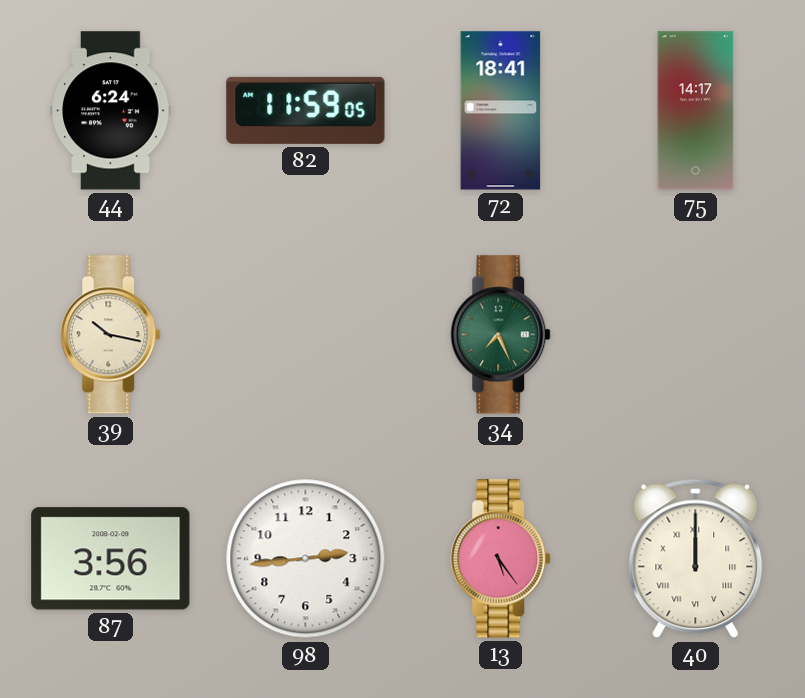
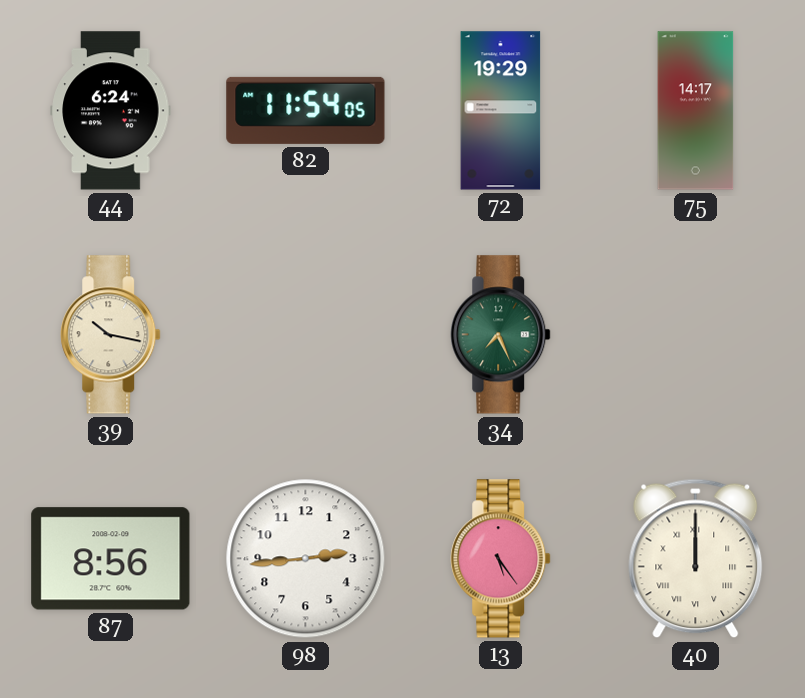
82: 11:59 -> 11:54 (306, 110)
72: 18:41 -> 19:29 (501, 111)
87: 3:56 -> 8:56 (111, 559)
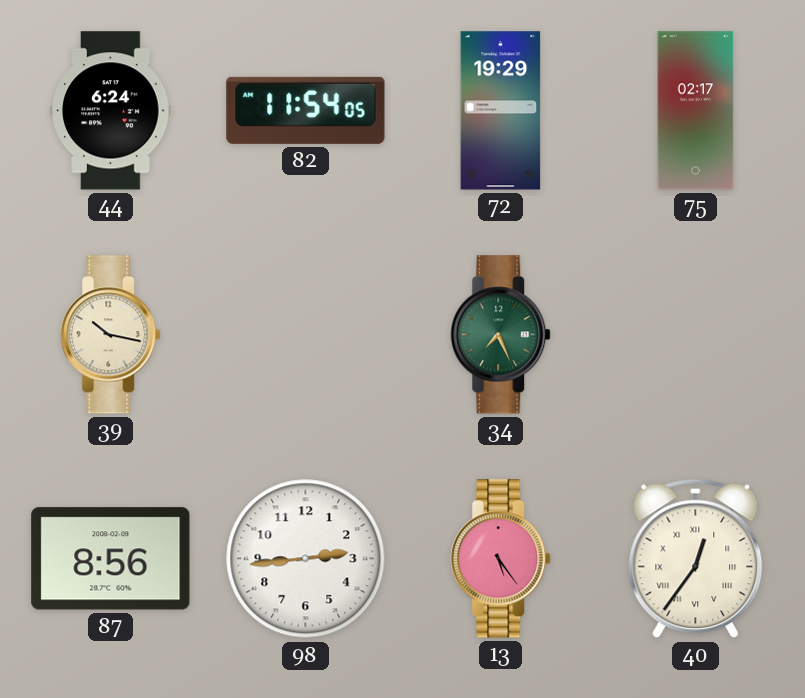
75: 14:17 -> 02:17 (696, 111)
40: 12:00 -> 12:36 (696, 559)
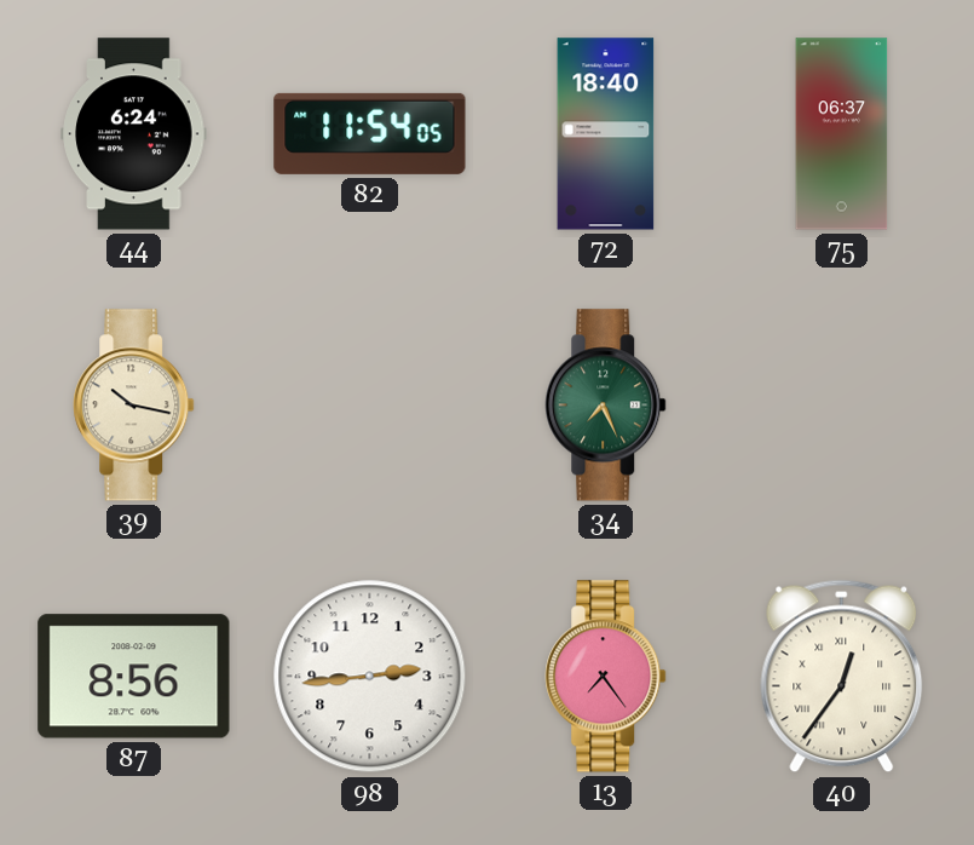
72: 19:29 -> 18:40 (606, 134)
75: 02:17 -> 06:37 (842, 134)
13: 5:24 -> 7:24 (606, 677)
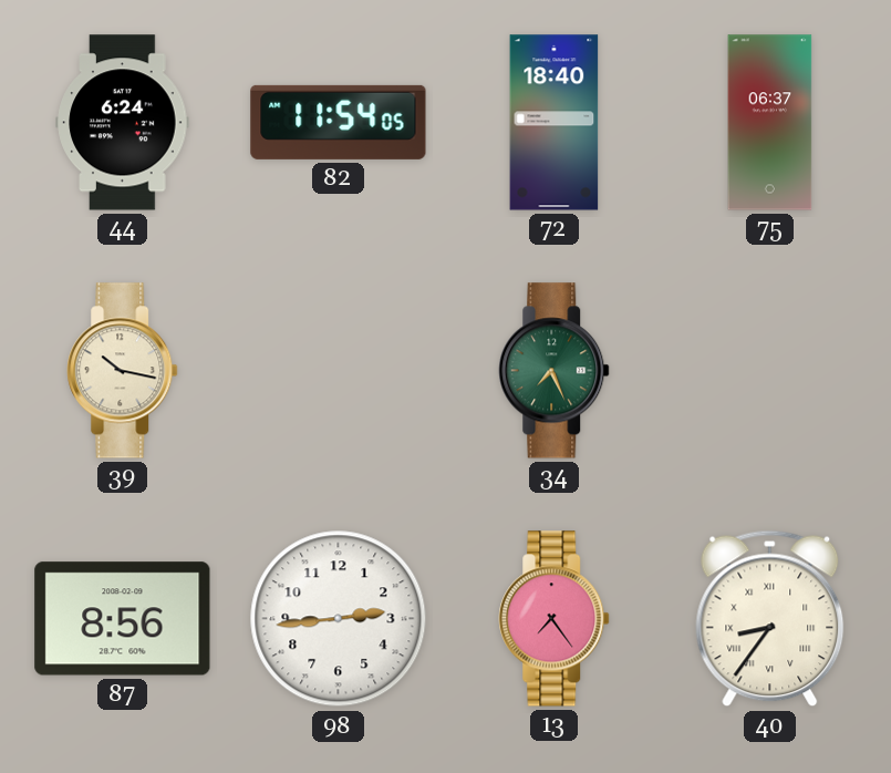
40: 12:36 -> 8:36 (770, 619)
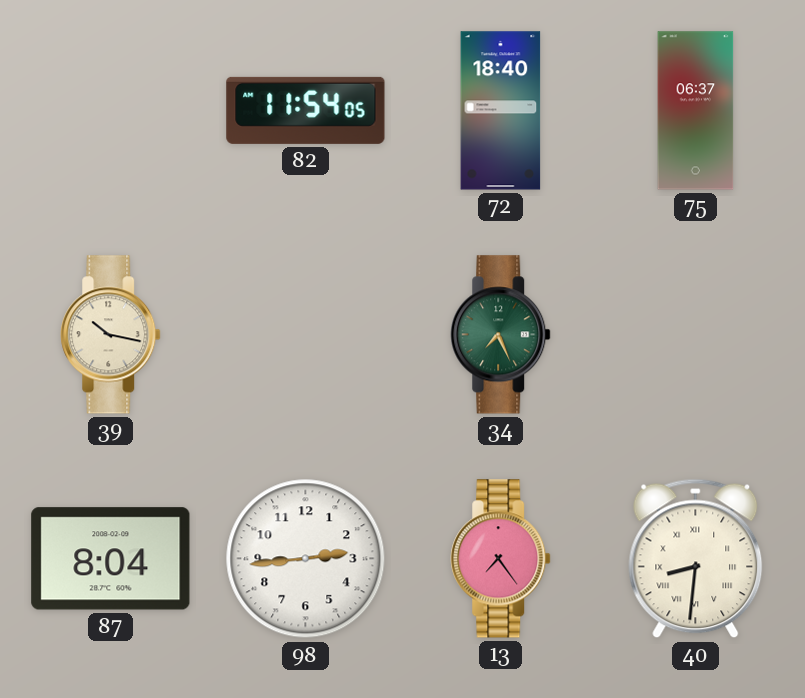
44: 6:24 -> none (123, 123)
87: 8:56 -> 8:04 (111, 559)
40: 8:36 -> 8:31 (696, 559)
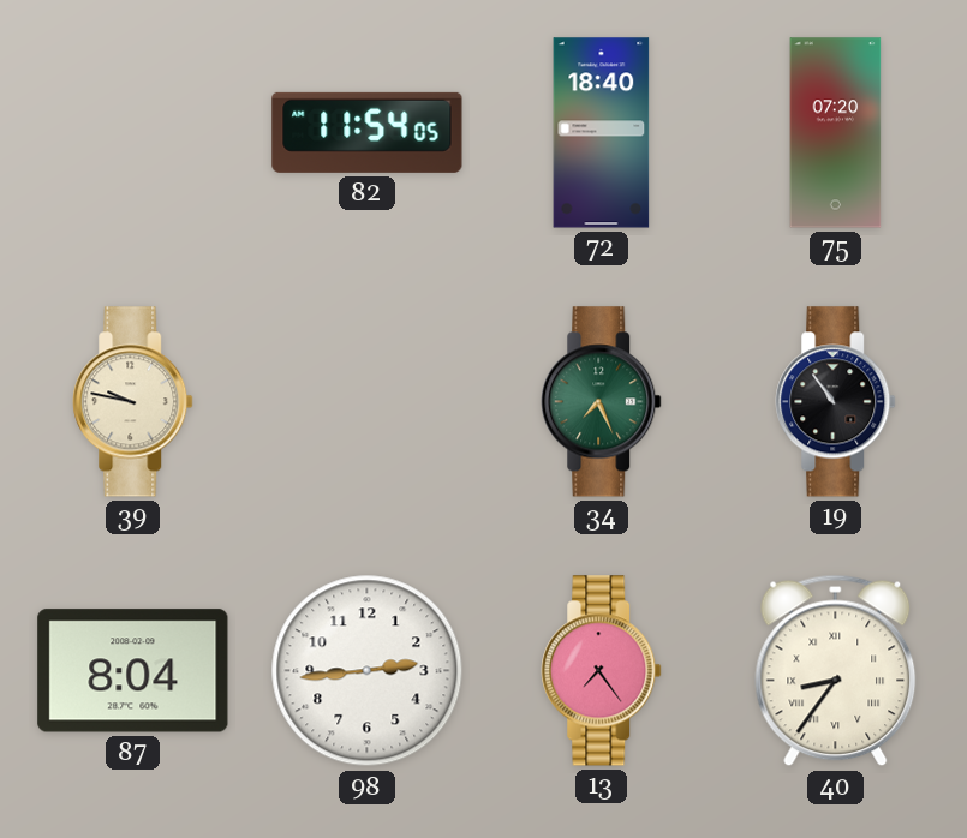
75: 06:37 -> 07:20 (836, 133)
39: 10:17 -> 9:47 (133, 402)
19: none -> 10:54 (836, 402)
40: 8:31 -> 8:36 (836, 671)
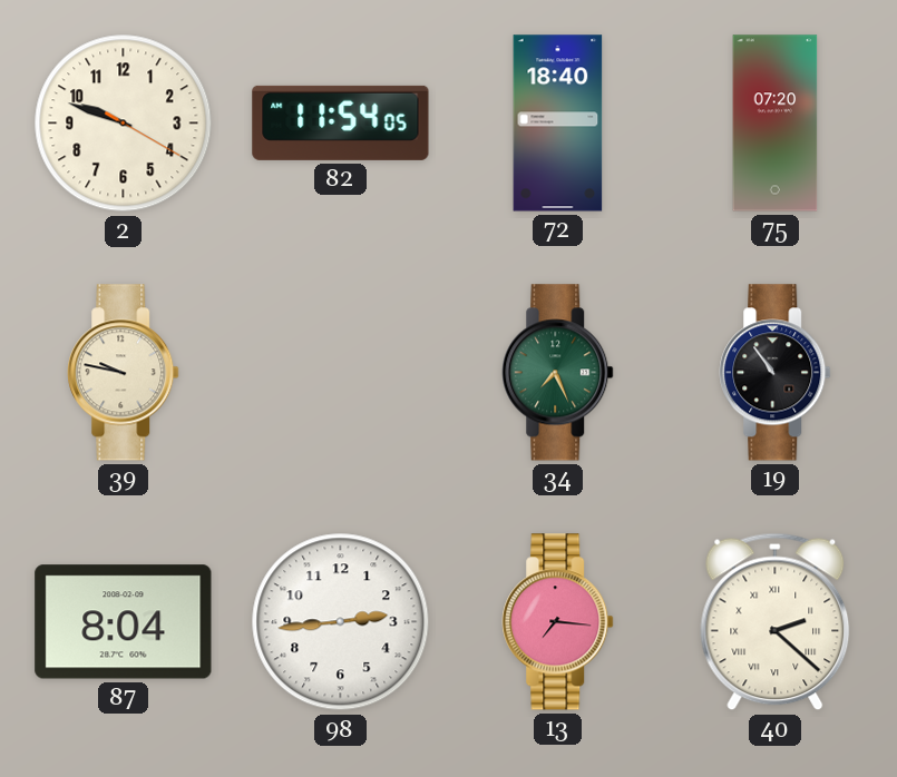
2: none -> 9:48 (124, 124)
13: 7:24 -> 7:16 (558, 622)
40: 8:36 -> 2:22 (776, 622)
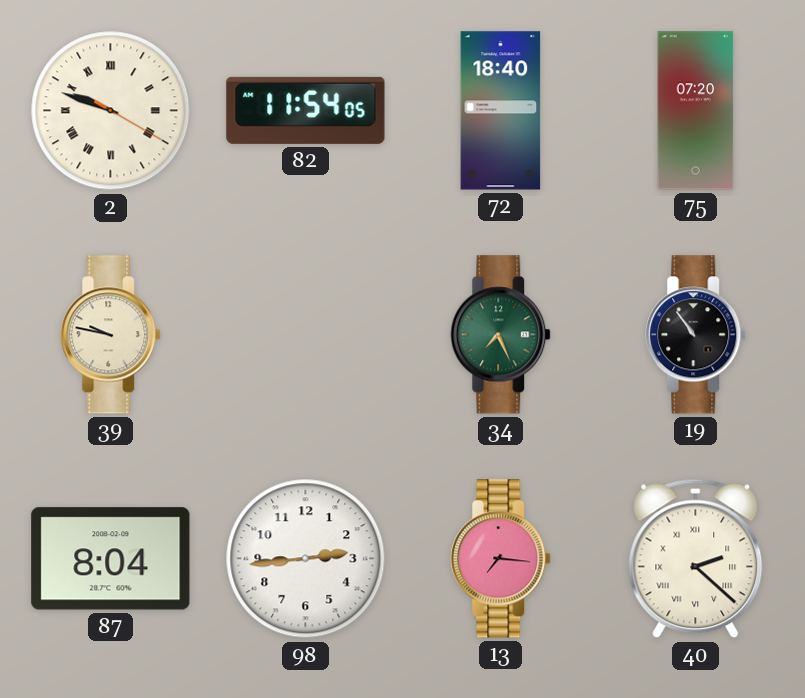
2 numerals: Arabic -> Roman (111, 111)
